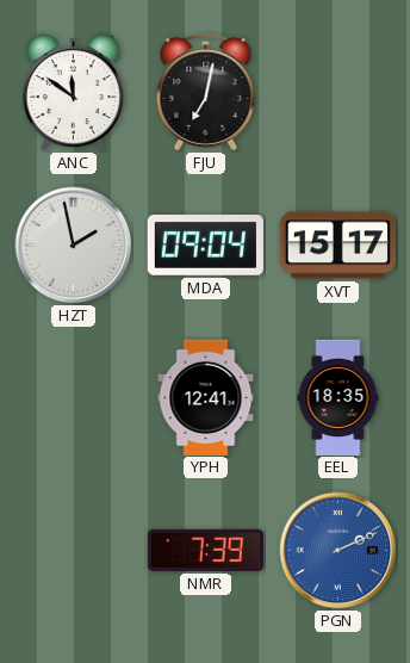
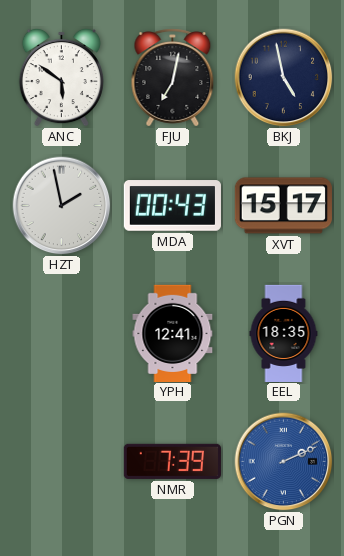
ANC: 11:51 -> 5:51 (61, 77)
BKJ: none -> 4:58 (284, 78)
MDA: 09:04 -> 00:43 (172, 206)
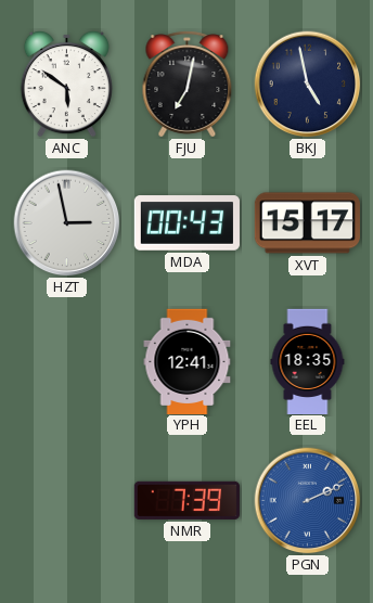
HZT: 1:58 -> 2:58 (67, 223)
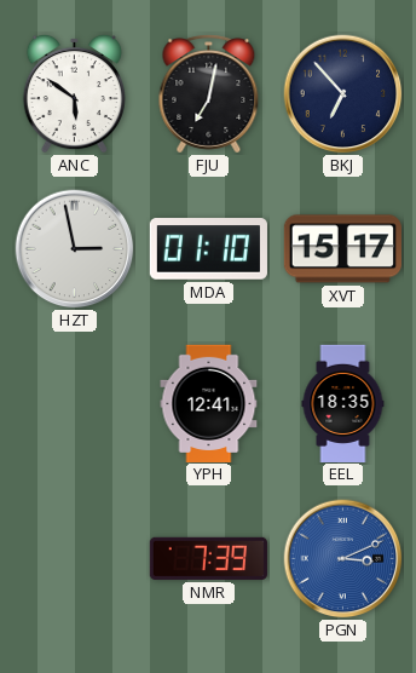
BKJ: 4:58 -> 6:53 (343, 94)
MDA: 00:43 -> 01:10 (208, 249)
PGN: 2:11 -> 3:11 (343, 559)
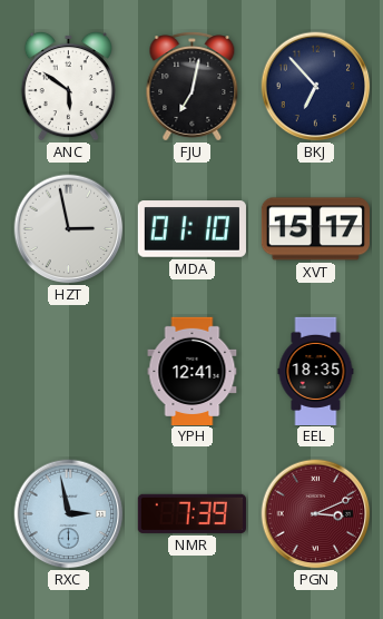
RXC: none -> 2:58 (69, 514)
PGN dial: blue -> burgundy (316, 514)
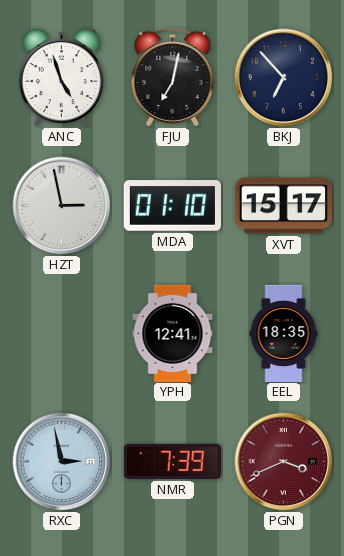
ANC: 5:51 -> 4:57 (61, 77)
PGN: 3:11 -> 3:41 (284, 462)
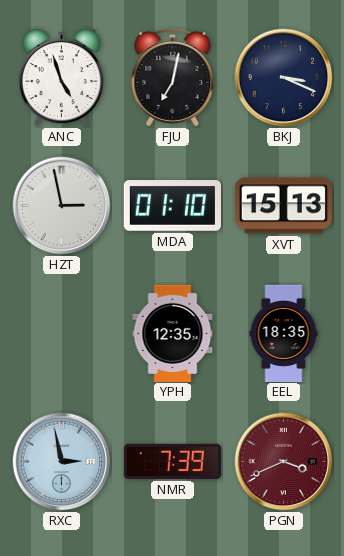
BKJ: 6:53 -> 3:19 (284, 78)
XVT: 15:17 -> 15:13 (283, 206)
YPH: 12:41 -> 12:35 (173, 333)
